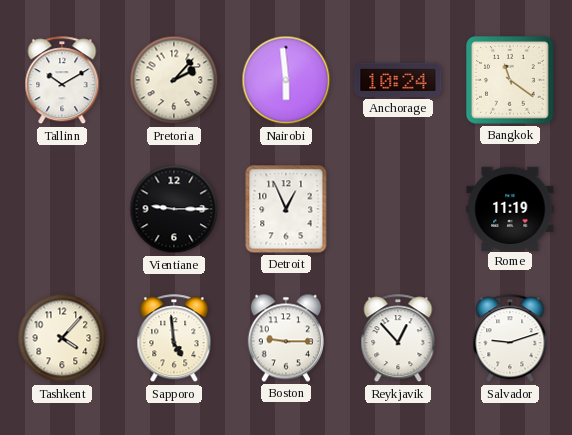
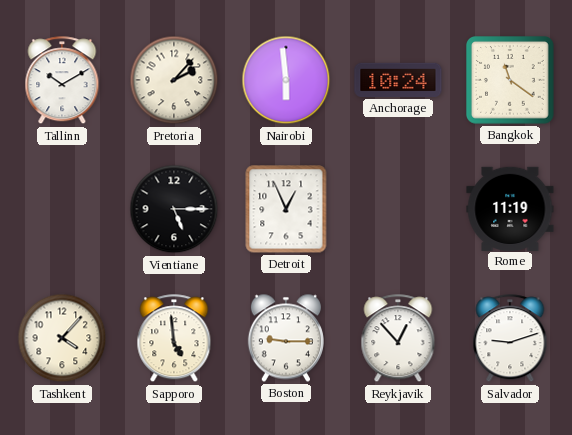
Vientiane: 9:15 -> 5:15 (174, 209)
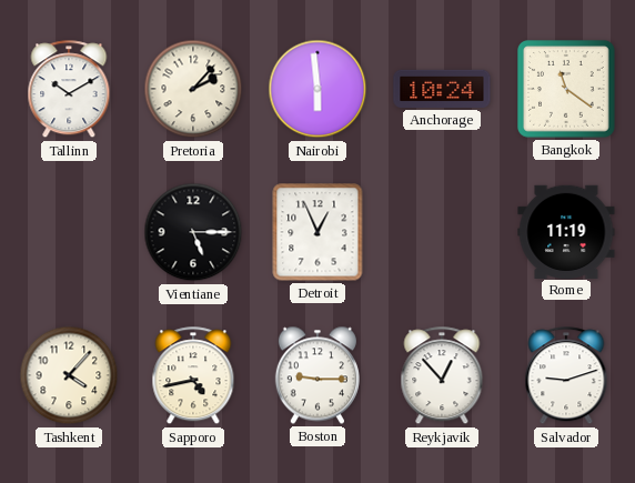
Sapporo: 4:59 -> 4:43 (193, 376)
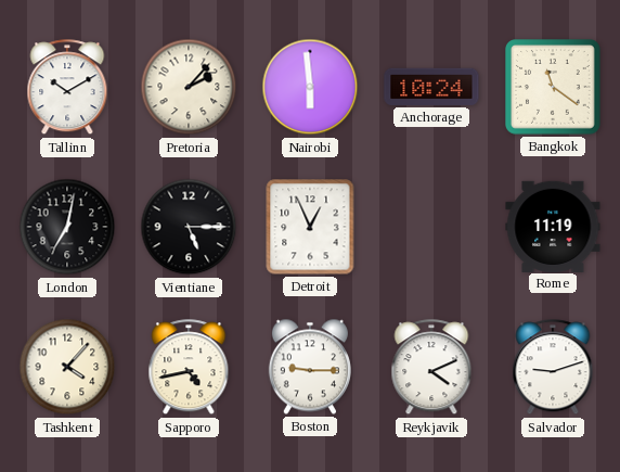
London: none -> 7:02 (67, 227)
Reykjavik: 12:53 -> 4:11 (431, 368)
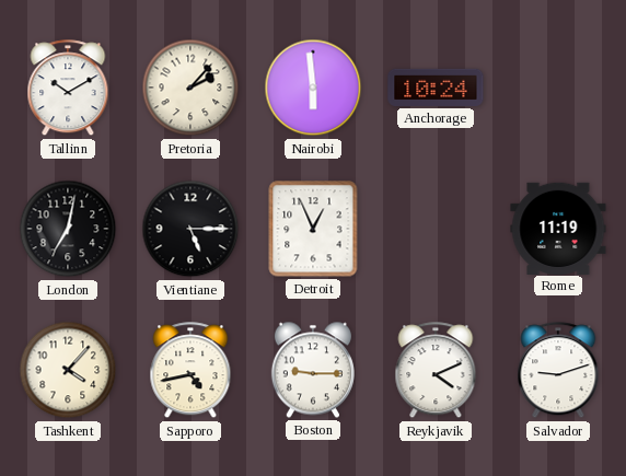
Bangkok: 11:21 -> none (554, 88)
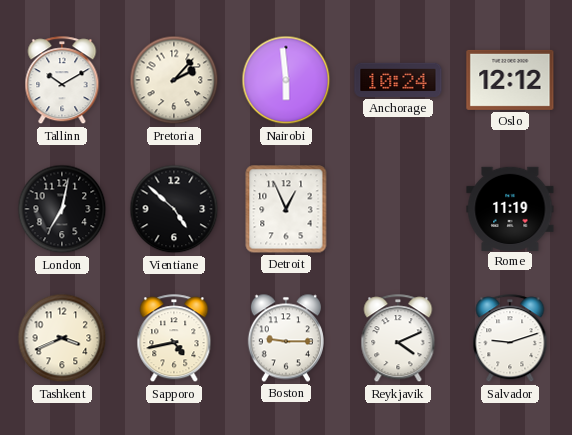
Oslo: none -> 12:12 (510, 80)
Vientiane: 5:15 -> 4:52 (174, 209)
Tashkent: 4:07 -> 3:41 (62, 338)
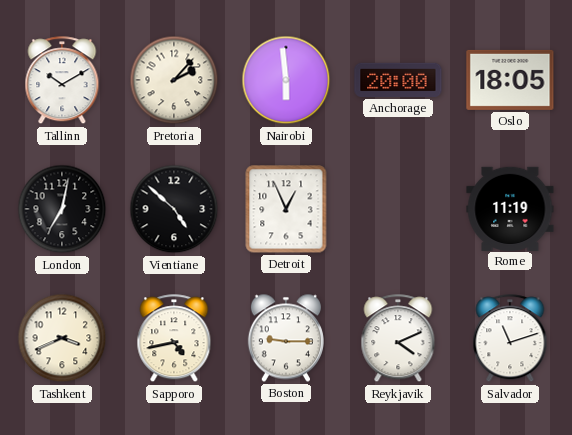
Anchorage: 10:24 -> 20:00 (398, 80)
Oslo: 12:12 -> 18:05 (510, 80)
Salvador: 9:12 -> 11:12 (510, 339)
